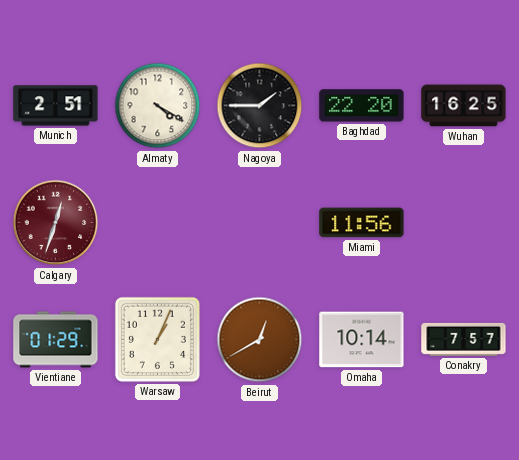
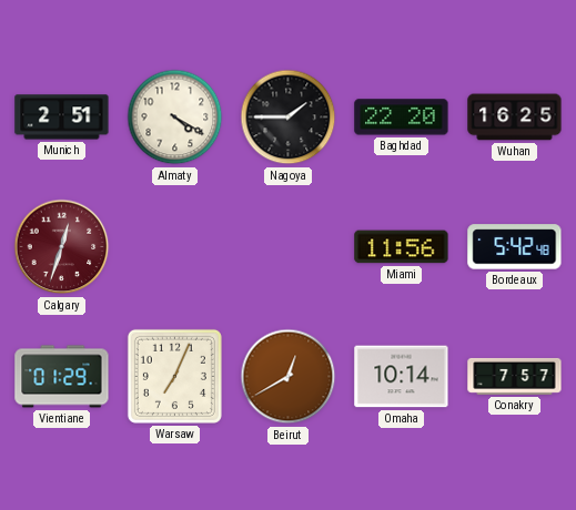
Bordeaux: none -> 5:42 (515, 247)
Warsaw: 1:04 -> 7:04 (174, 376)
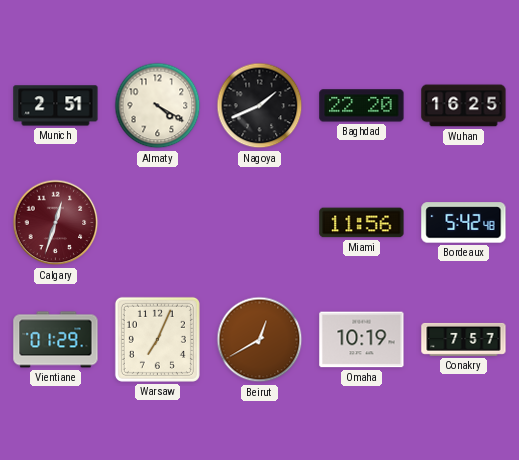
Nagoya: 1:45 -> 1:41 (260, 106)
Omaha: 10:14 -> 10:19 (362, 340)
